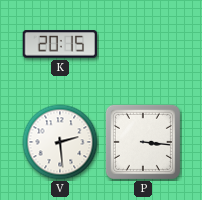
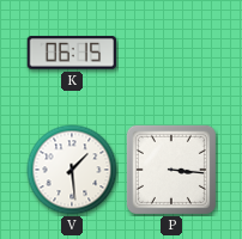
K: 20:15 -> 06:15 (72, 53)
V: 2:29 -> 1:29 (72, 170)
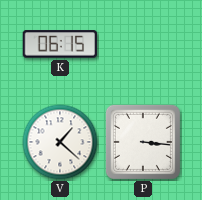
V: 1:29 -> 1:22 (60, 142)
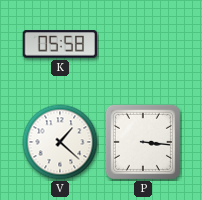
K: 06:15 -> 05:58 (60, 44)
